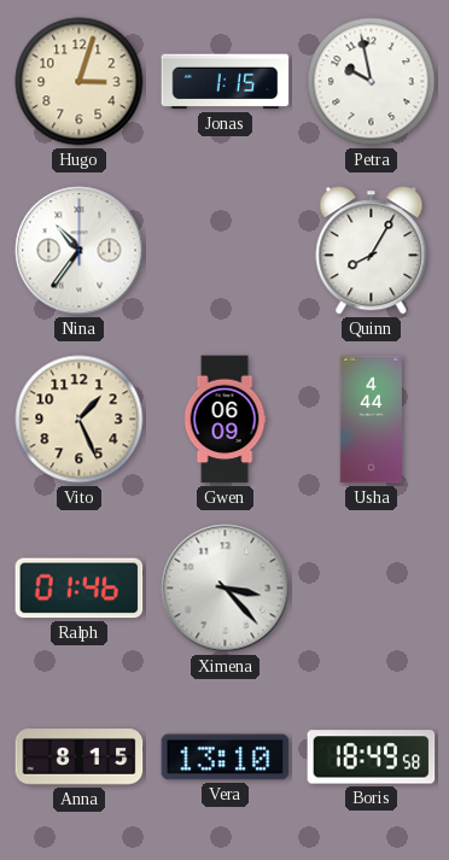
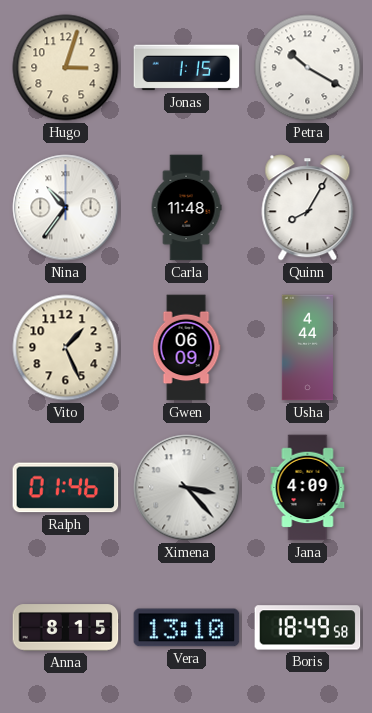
Petra: 9:58 -> 10:20 (308, 68)
Carla: none -> 11:48 (186, 208)
Jana: none -> 4:09 (308, 488)
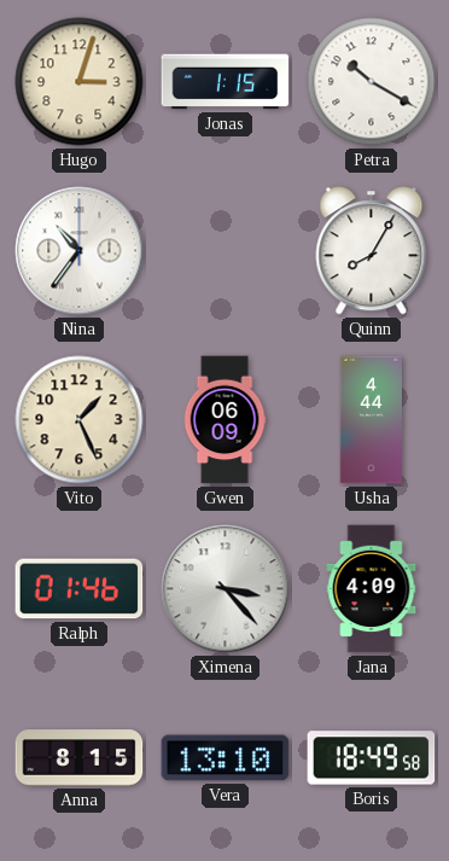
Carla: 11:48 -> none (186, 208)
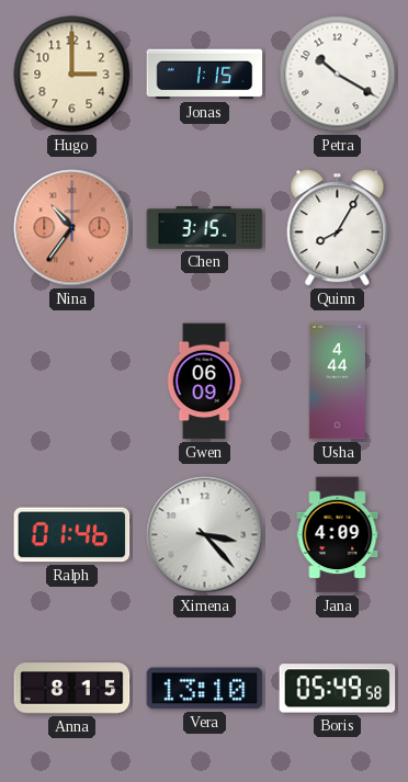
Hugo: 3:03 -> 3:00 (72, 75)
Nina dial: white -> salmon (72, 228)
Chen: none -> 3:15 (205, 228)
Vito: 1:26 -> none (80, 420)
Boris: 18:49 -> 05:49 (338, 689)
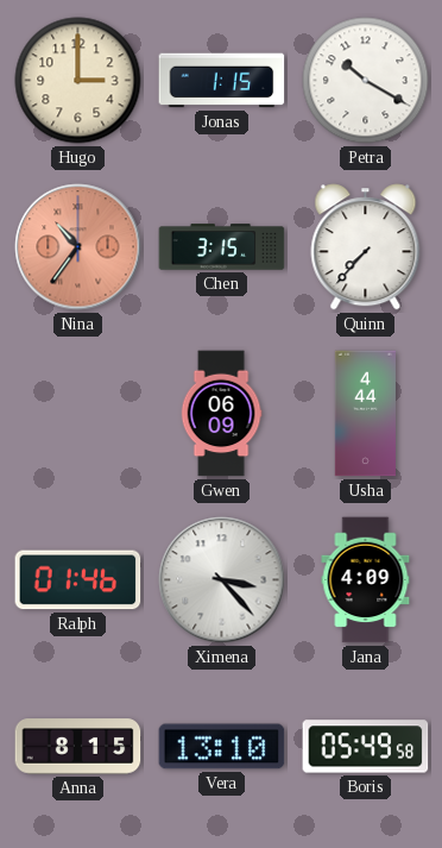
Quinn: 8:05 -> 7:37 (366, 247)
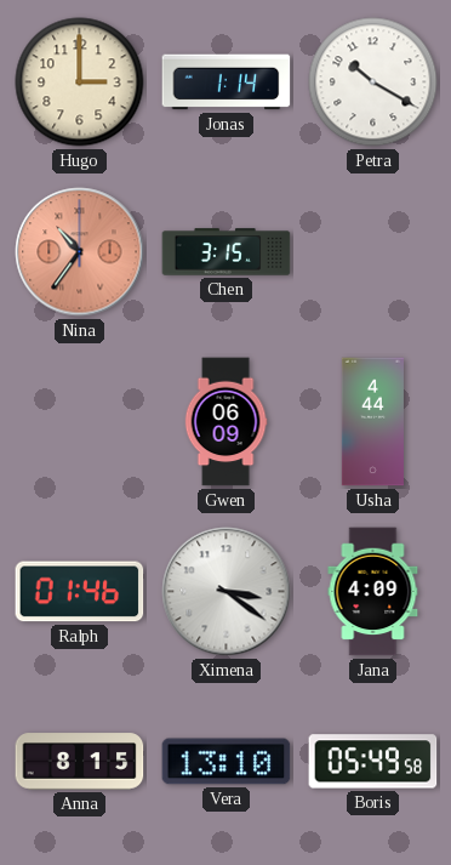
Jonas: 1:15 -> 1:14 (227, 82)
Quinn: 7:37 -> none (366, 247)
Ximena: 3:23 -> 3:21 (227, 592)
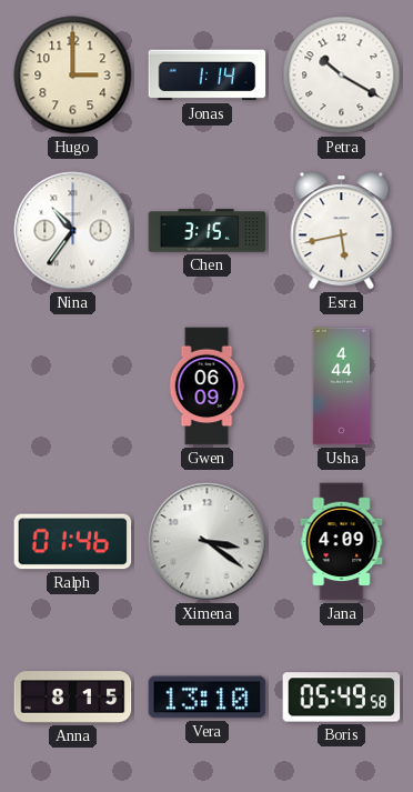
Nina dial: salmon -> white (73, 231)
Esra: none -> 5:43 (342, 231)
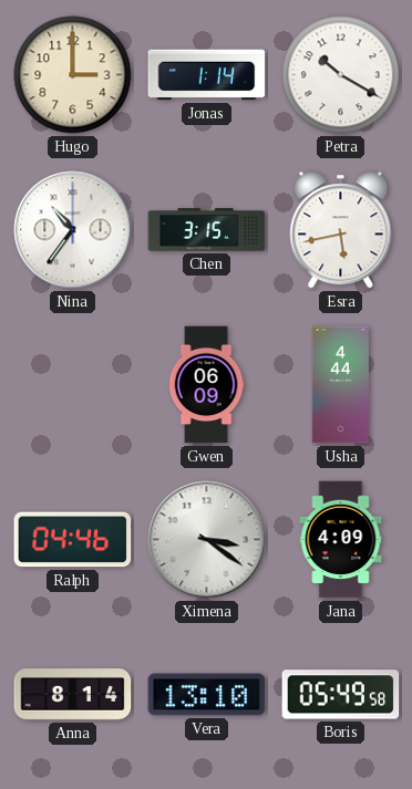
Ralph: 01:46 -> 04:46 (73, 540)
Anna: 8:15 -> 8:14 (73, 695)
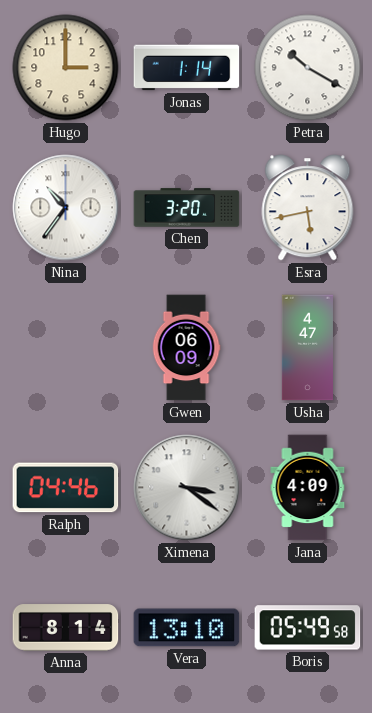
Chen: 3:15 -> 3:20 (187, 208)
Usha: 4:44 -> 4:47 (307, 348)
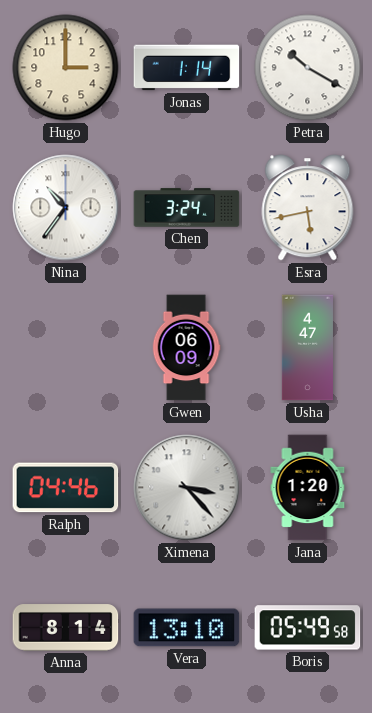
Chen: 3:20 -> 3:24 (187, 208)
Ximena: 3:21 -> 3:23 (187, 488)
Jana: 4:09 -> 1:20 (308, 488)
